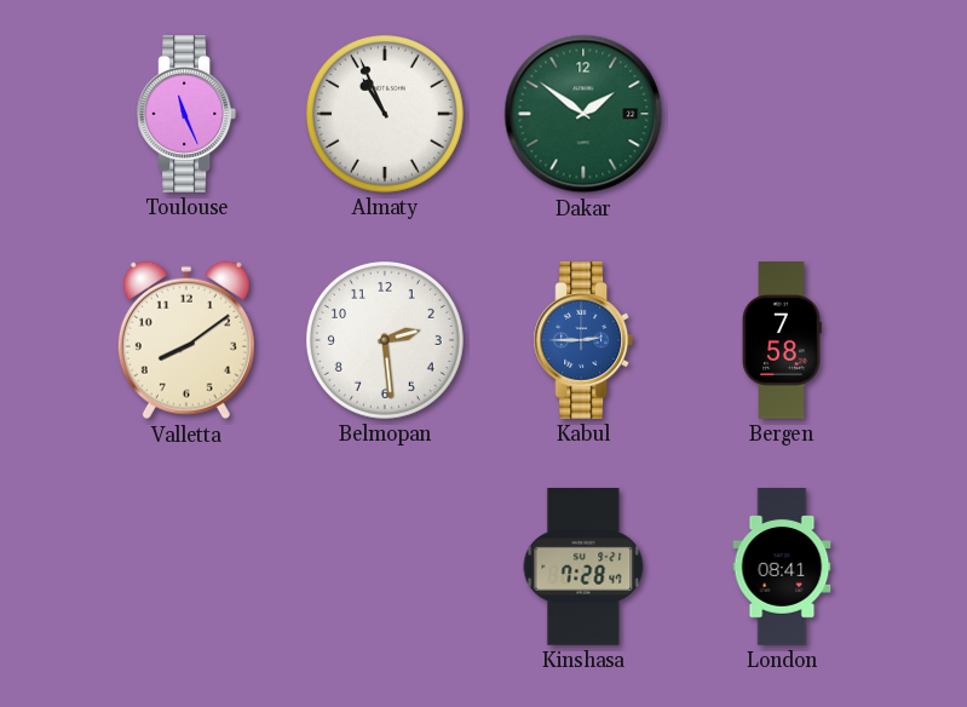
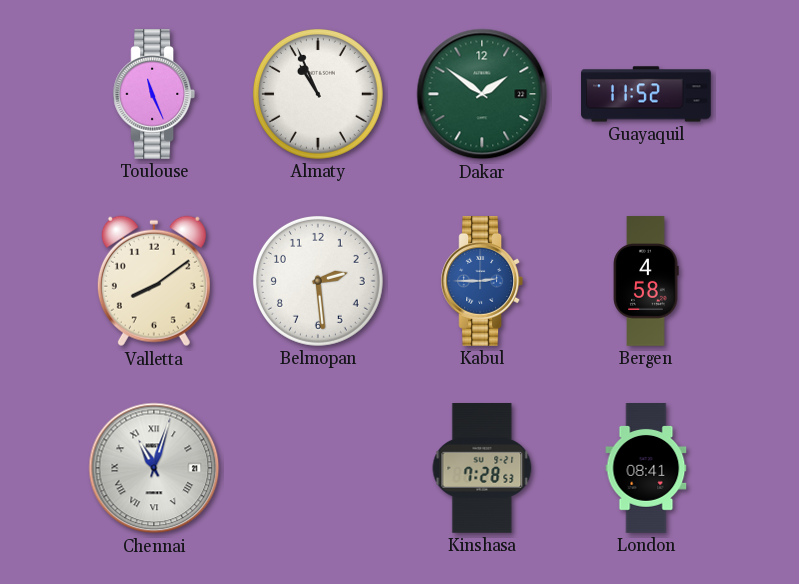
Guayaquil: none -> 11:52 (646, 94)
Bergen: 7:58 -> 4:58 (646, 281)
Chennai: none -> 11:03 (154, 468)
Kinshasa: 7:28:47 -> 7:28:53 (482, 469)
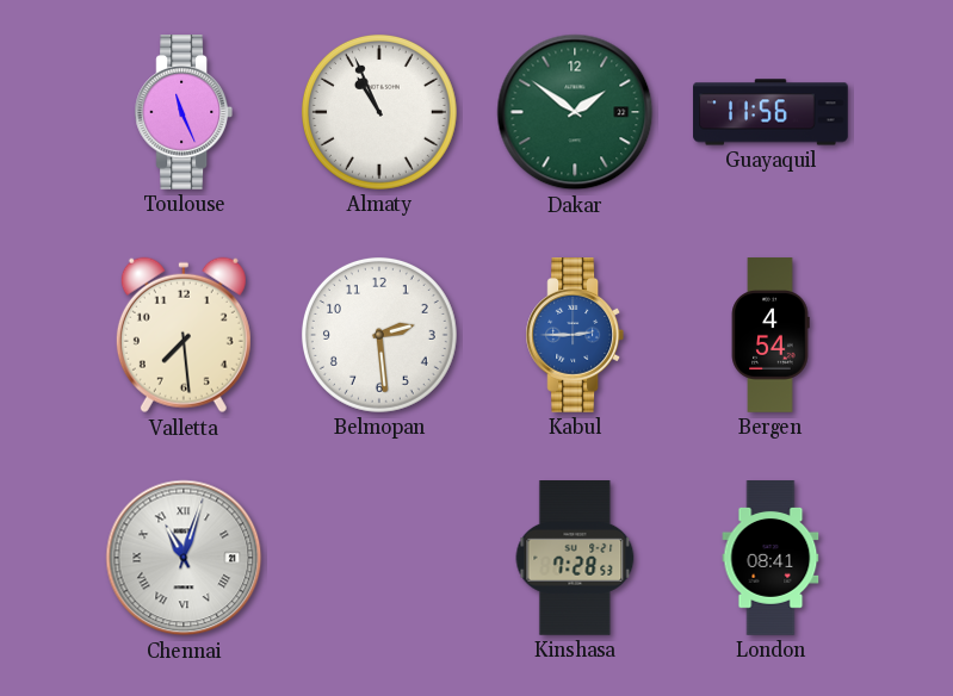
Guayaquil: 11:52 -> 11:56 (771, 112)
Valletta: 8:09 -> 7:29 (184, 335)
Bergen: 4:58 -> 4:54 (771, 335)
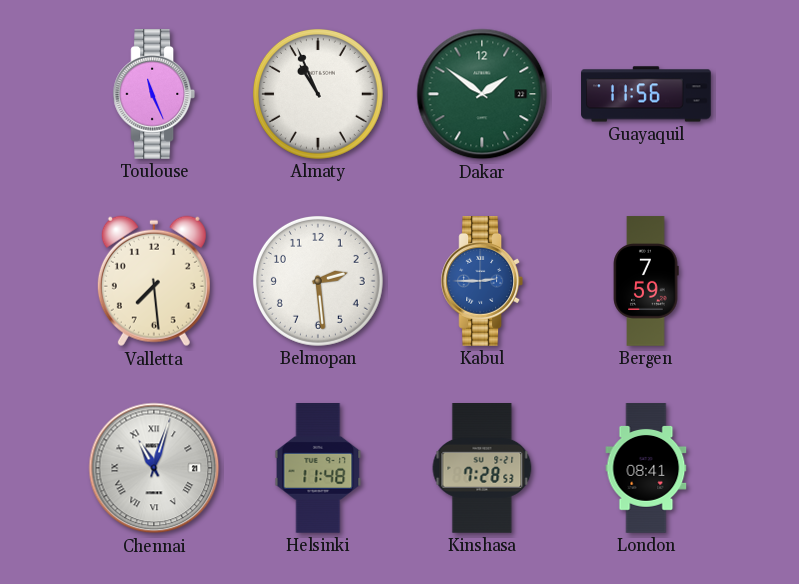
Bergen: 4:54 -> 7:59 (646, 281)
Helsinki: none -> 11:48 (318, 469)
